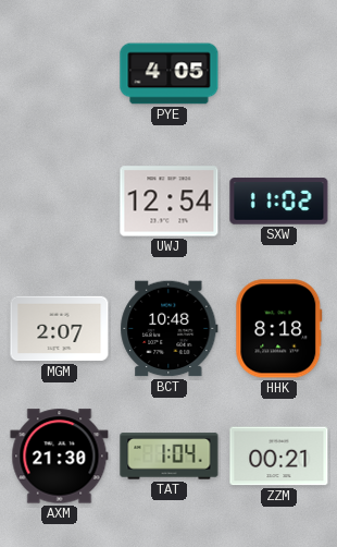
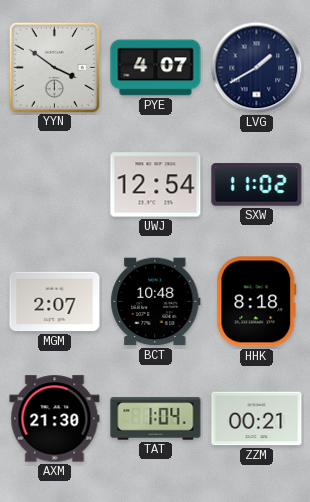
YYN: none -> 3:51 (54, 67)
PYE: 4:05 -> 4:07 (156, 68)
LVG: none -> 1:40 (257, 68)
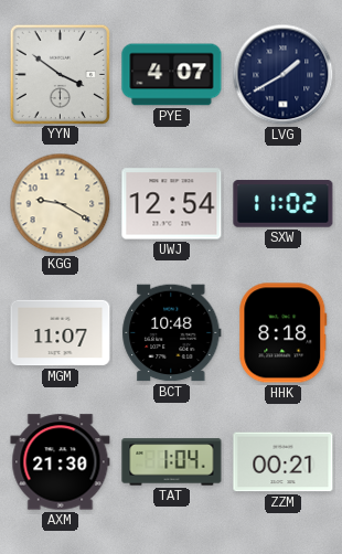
KGG: none -> 9:20 (61, 204)
MGM: 2:07 -> 11:07 (61, 333)
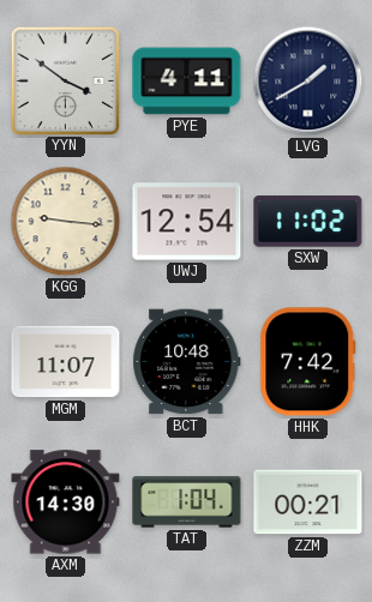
PYE: 4:07 -> 4:11 (187, 82)
KGG: 9:20 -> 9:16 (66, 222)
HHK: 8:18 -> 7:42 (308, 362)
AXM: 21:30 -> 14:30 (66, 502)
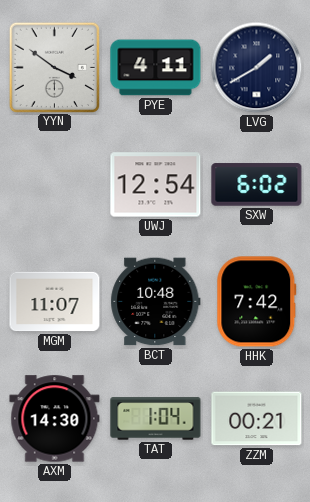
KGG: 9:16 -> none (66, 222)
SXW: 11:02 -> 6:02 (257, 185)
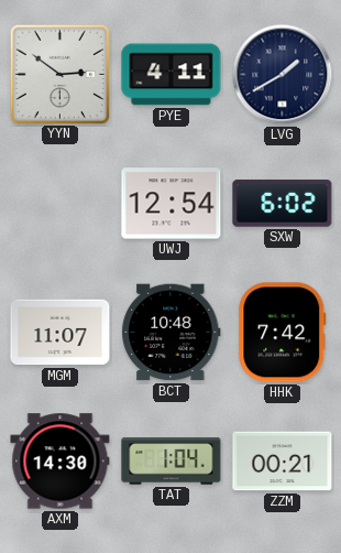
YYN: 3:51 -> 2:51 (59, 74)
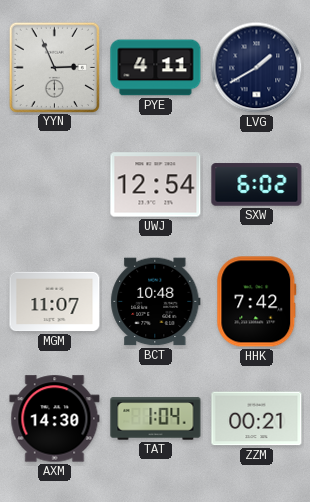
YYN: 2:51 -> 2:56 (54, 67)
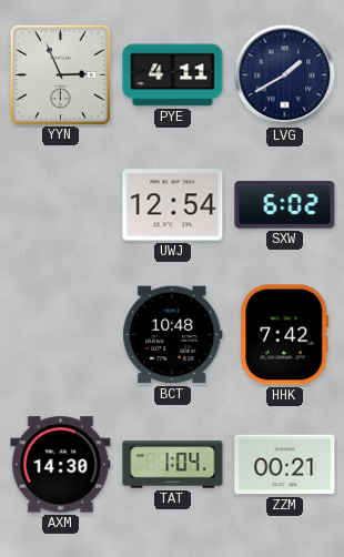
MGM: 11:07 -> none (55, 302)
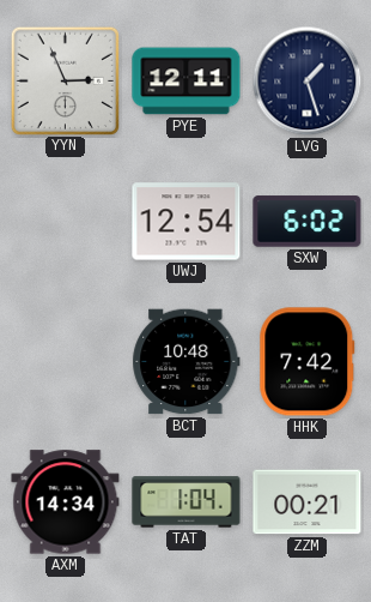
PYE: 4:11 -> 12:11 (187, 82)
LVG: 1:40 -> 1:27 (308, 82)
AXM: 14:30 -> 14:34 (66, 502)
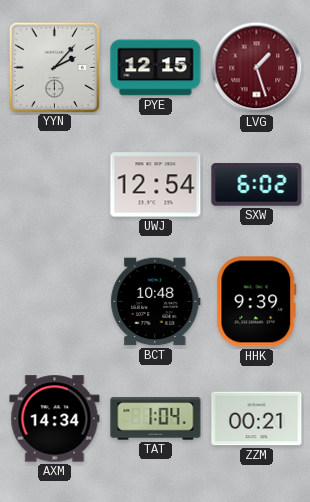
YYN: 2:56 -> 2:07 (54, 67)
PYE: 12:11 -> 12:15 (156, 68)
LVG dial: navy -> burgundy (257, 68)
HHK: 7:42 -> 9:39 (257, 302)
